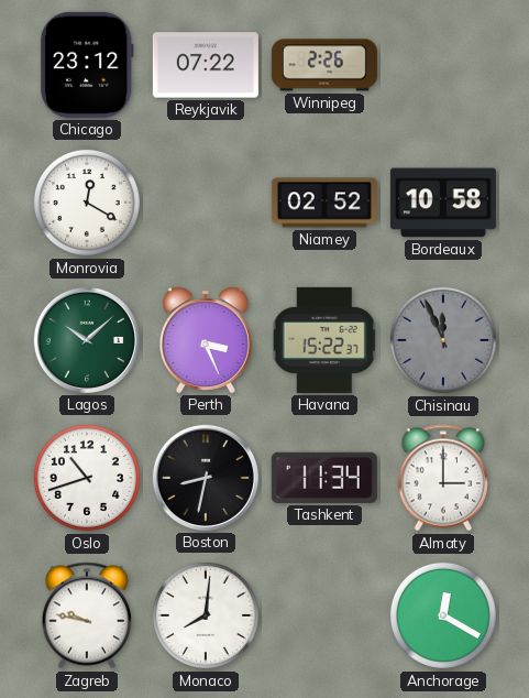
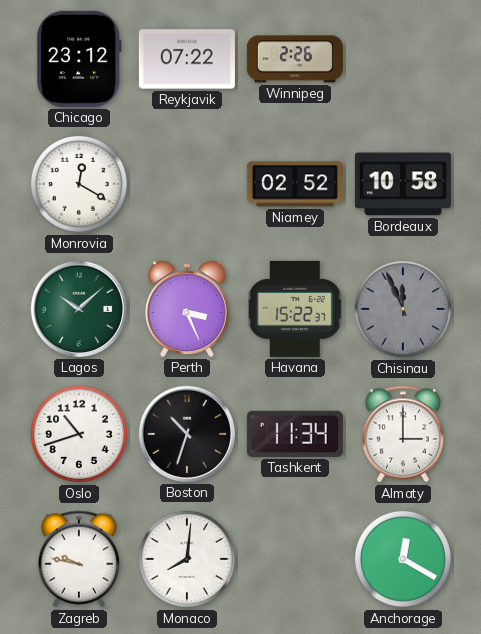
Boston: 8:32 -> 10:33 (187, 434)
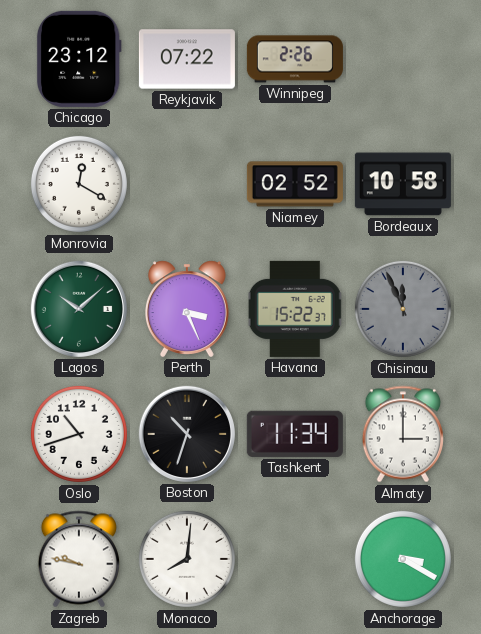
Anchorage: 12:20 -> 3:20 (403, 559)
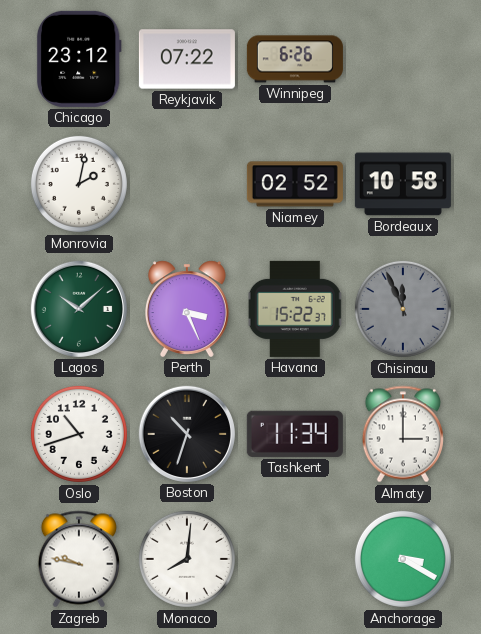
Winnipeg: 2:26 -> 6:26 (295, 59)
Monrovia: 12:20 -> 2:02 (79, 184)
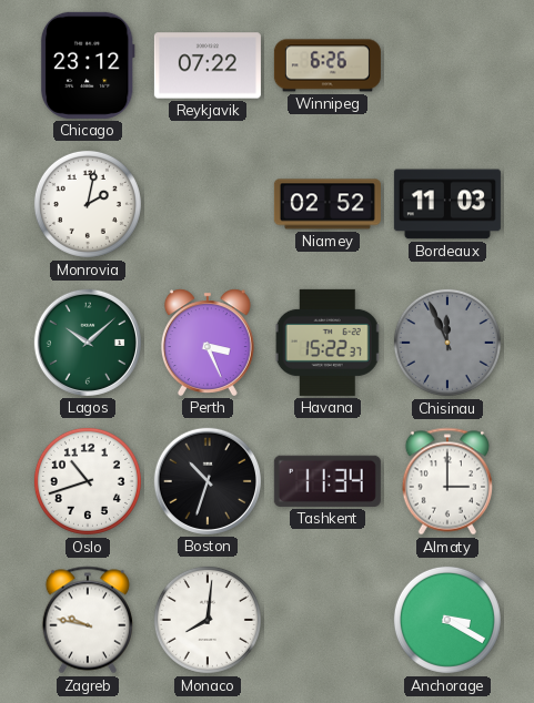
Bordeaux: 10:58 -> 11:03 (447, 204)
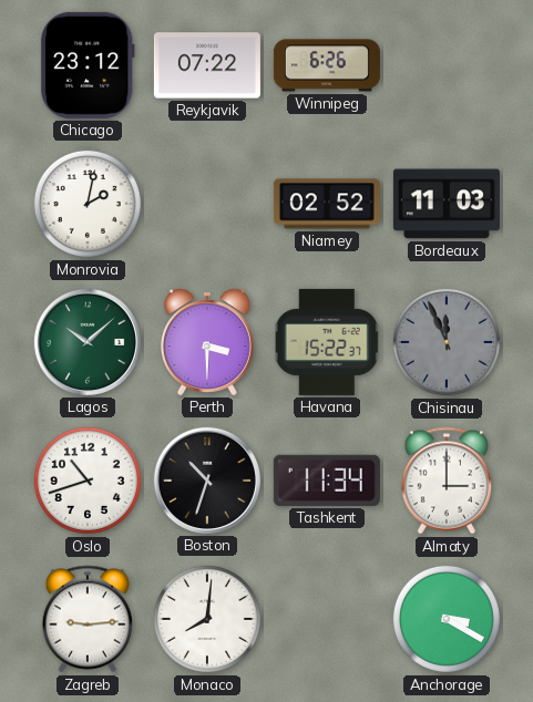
Perth: 3:26 -> 3:30 (207, 342)
Zagreb: 9:47 -> 9:14 (86, 619)
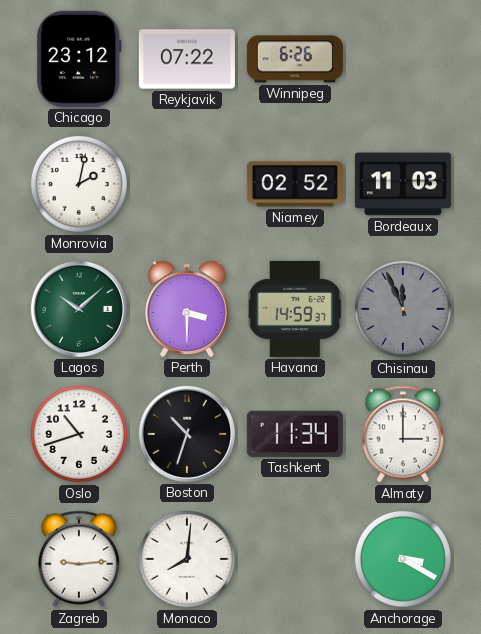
Havana: 15:22 -> 14:59 (295, 309)
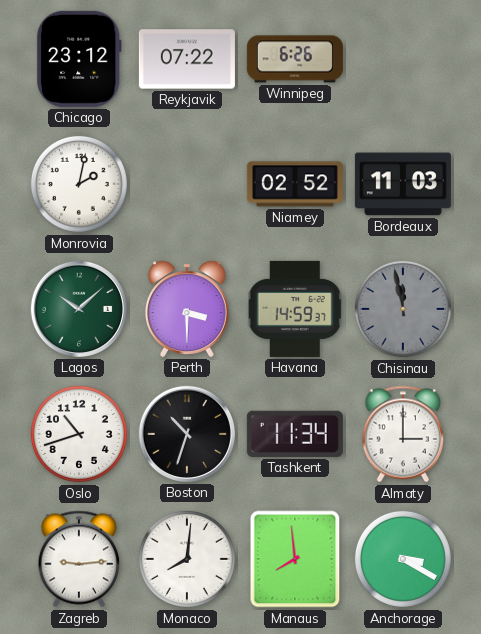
Chisinau: 11:56 -> 11:58 (403, 309)
Manaus: none -> 7:59 (295, 559)
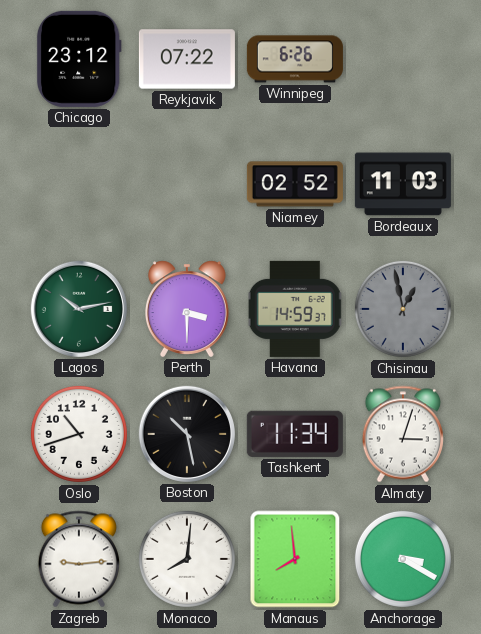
Monrovia: 2:02 -> none (79, 184)
Lagos: 10:08 -> 10:13 (79, 309)
Chisinau: 11:58 -> 12:58 (403, 309)
Boston: 10:33 -> 10:28 (187, 434)
Almaty: 3:00 -> 3:03 (402, 434)
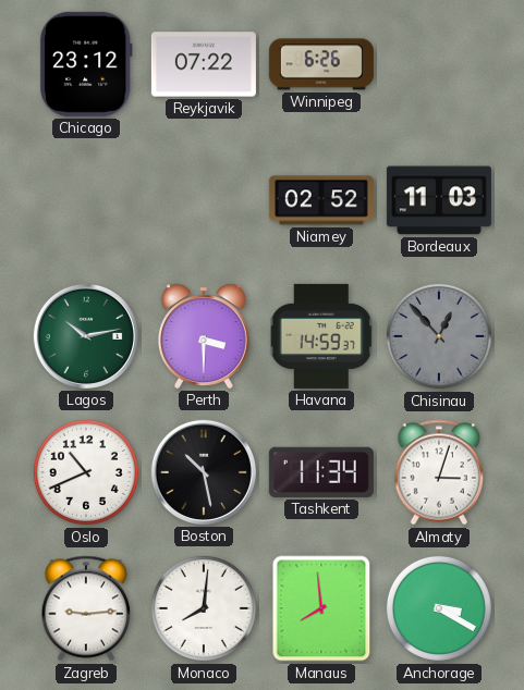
Chisinau: 12:58 -> 12:53 (439, 336)
Oslo: 10:42 -> 10:41 (86, 472)
